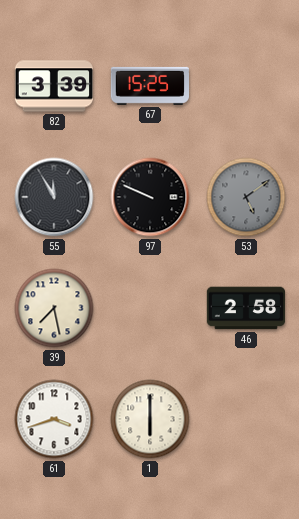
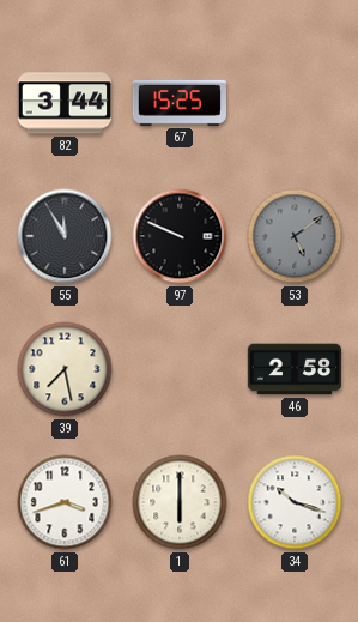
82: 3:39 -> 3:44 (63, 103)
34: none -> 10:18 (295, 502)
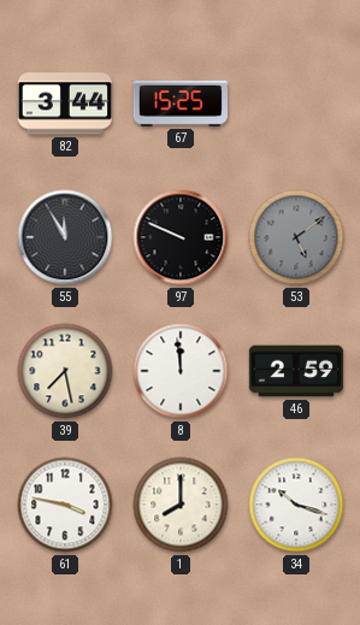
8: none -> 11:59 (181, 371)
46: 2:58 -> 2:59 (296, 371)
61: 3:42 -> 3:47 (65, 505)
1: 6:00 -> 8:00 (181, 505)
